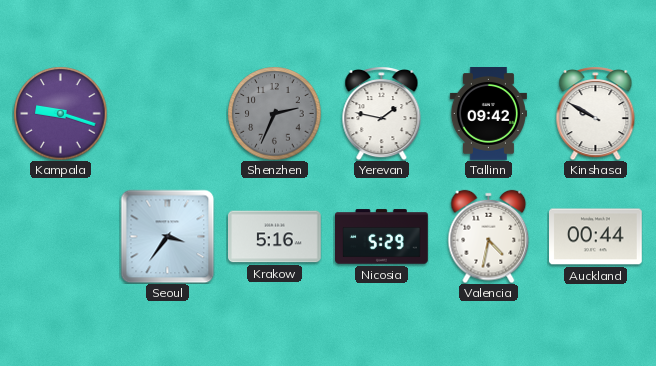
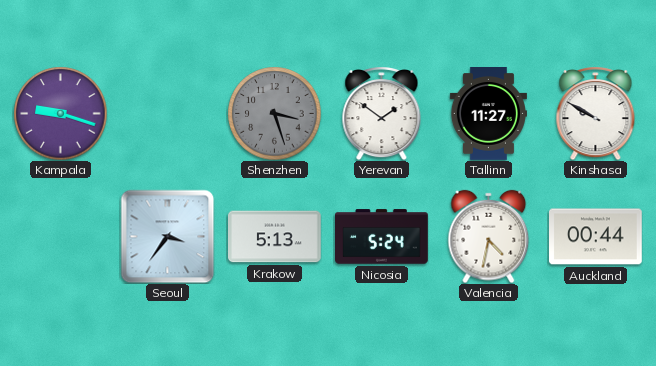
Shenzhen: 2:34 -> 3:27 (274, 113)
Yerevan: 1:47 -> 1:51 (382, 114)
Tallinn: 09:42 -> 11:27 (488, 114)
Krakow: 5:16 -> 5:13 (275, 237)
Nicosia: 5:29 -> 5:24 (382, 237)
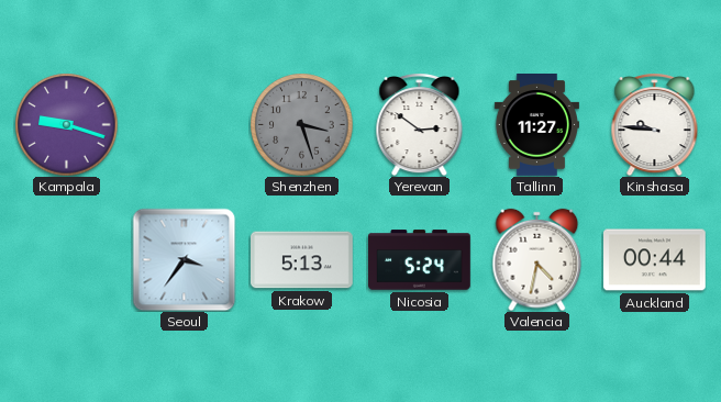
Yerevan: 1:51 -> 2:51 (420, 125)
Kinshasa: 9:50 -> 9:46 (655, 125)
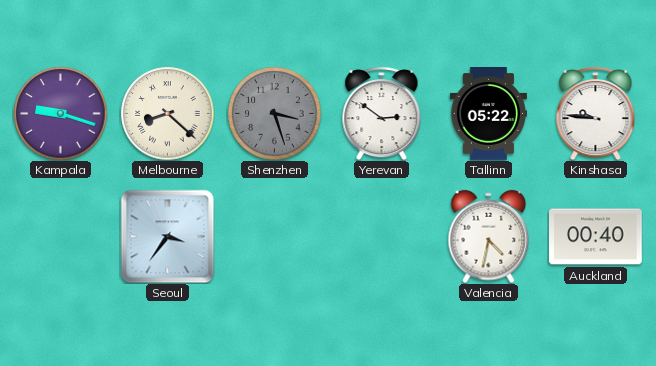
Melbourne: none -> 8:22 (167, 113)
Tallinn: 11:27 -> 05:22 (488, 114)
Krakow: 5:13 -> none (302, 260)
Nicosia: 5:24 -> none (420, 260)
Auckland: 00:44 -> 00:40 (596, 237)
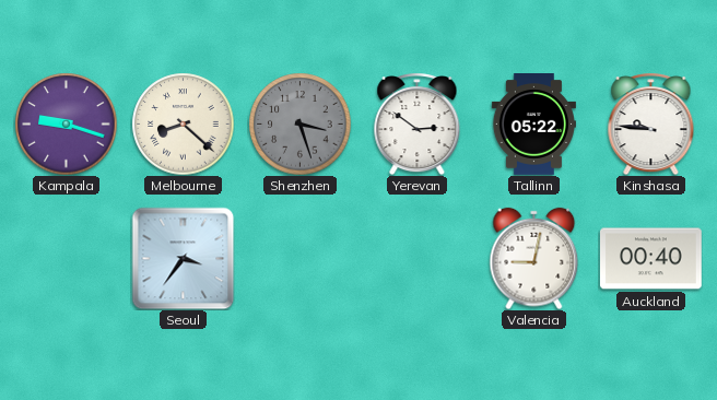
Valencia: 4:32 -> 9:02 (534, 258)
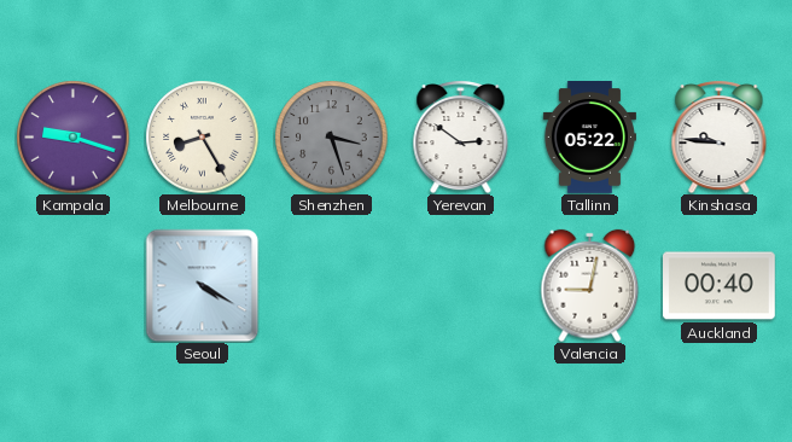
Melbourne: 8:22 -> 8:25 (202, 136)
Seoul: 3:36 -> 4:20 (202, 285)
